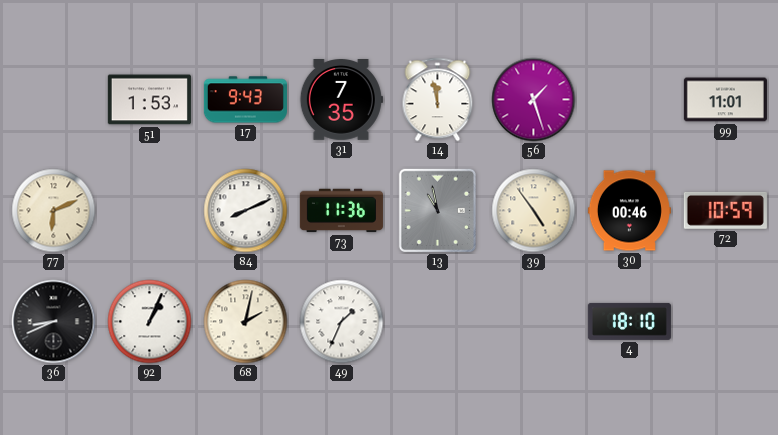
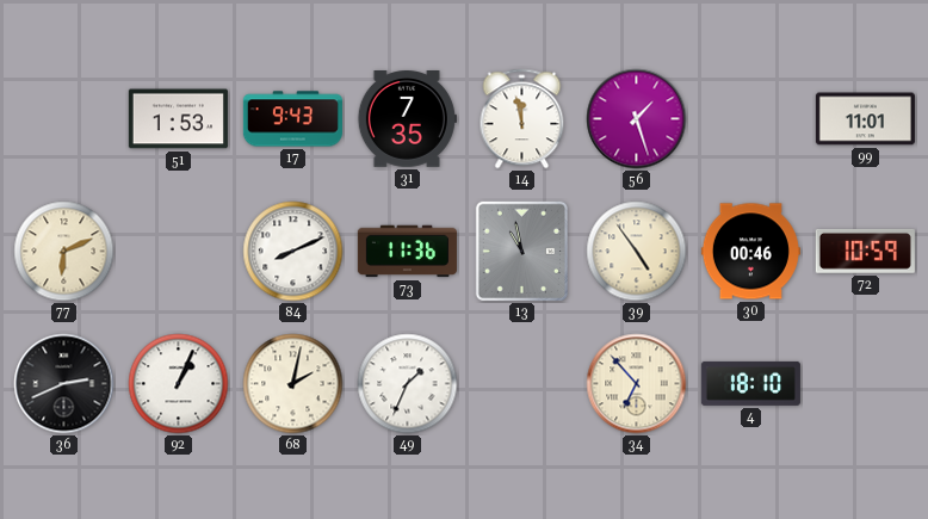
36: 8:41 -> 2:41 (64, 384)
34: none -> 6:53 (637, 384)
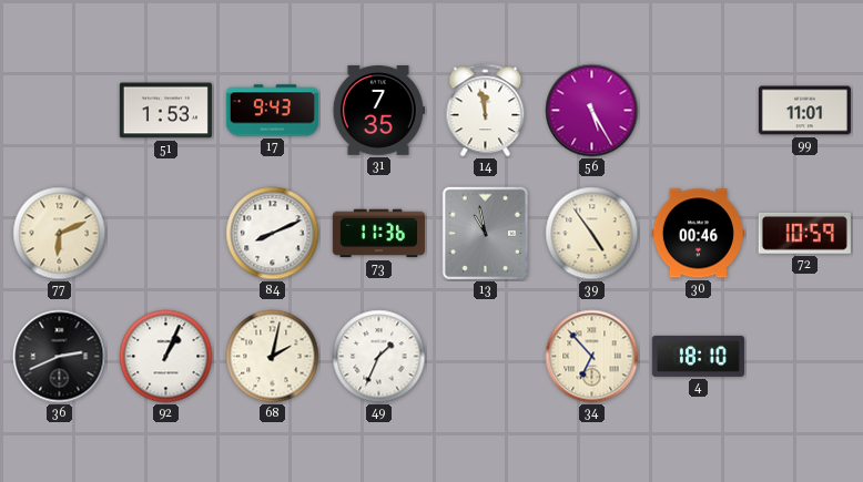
56: 1:27 -> 5:25 (592, 111)
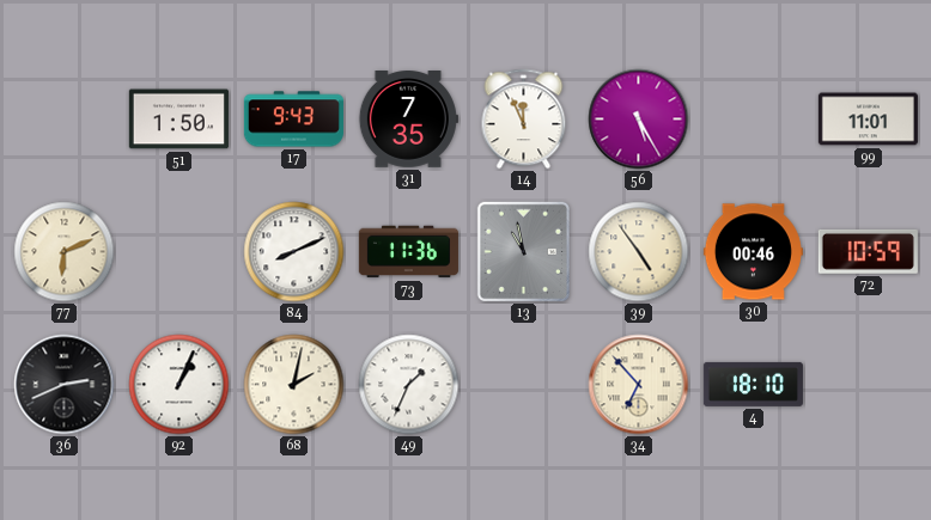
51: 1:53 -> 1:50 (178, 120)
14: 11:58 -> 11:56 (524, 120)
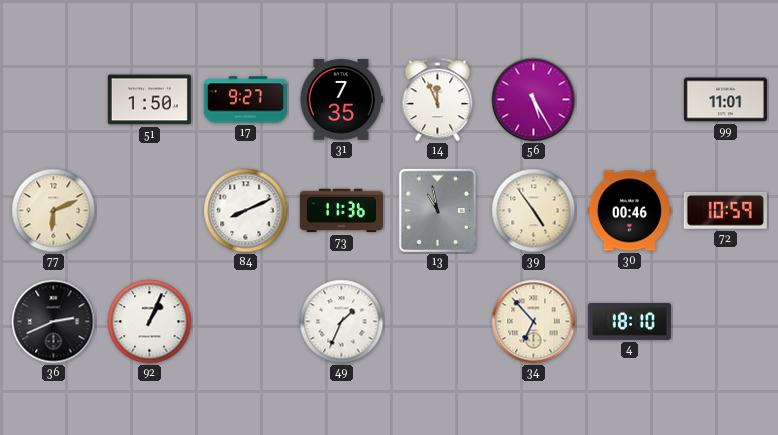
17: 9:43 -> 9:27 (245, 100)
68: 2:02 -> none (294, 385)
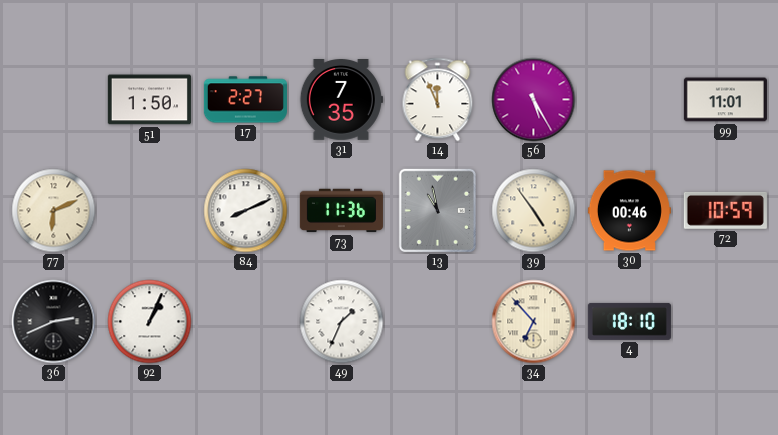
17: 9:27 -> 2:27 (245, 100)
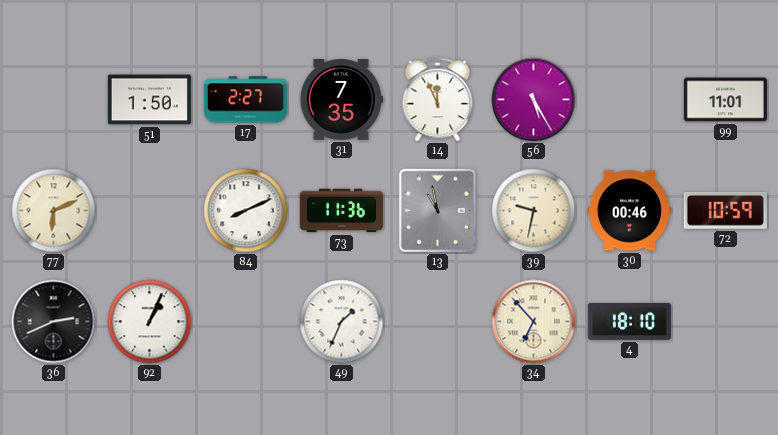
39: 4:54 -> 9:32 (534, 211)
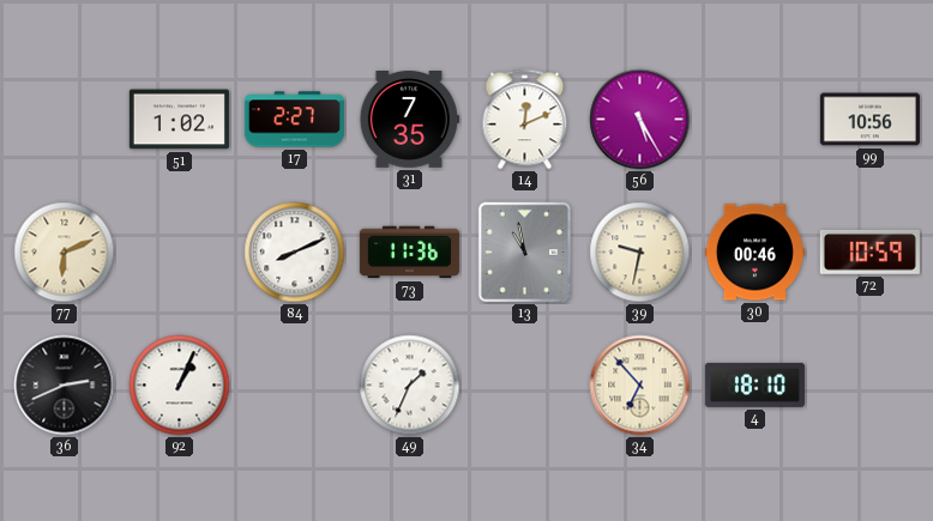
51: 1:50 -> 1:02 (179, 120)
14: 11:56 -> 12:11 (525, 120)
99: 11:01 -> 10:56 (869, 120)
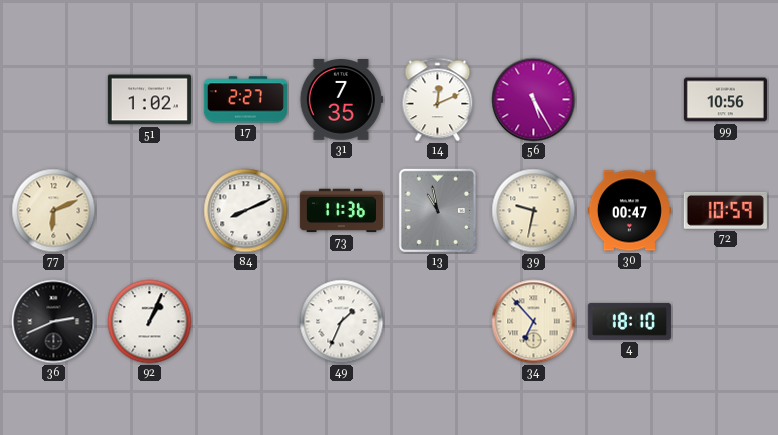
30: 00:46 -> 00:47 (629, 211)
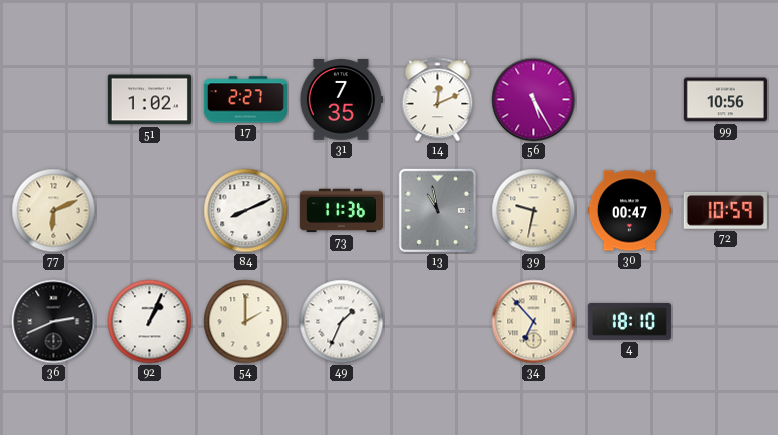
54: none -> 2:00 (246, 322)
